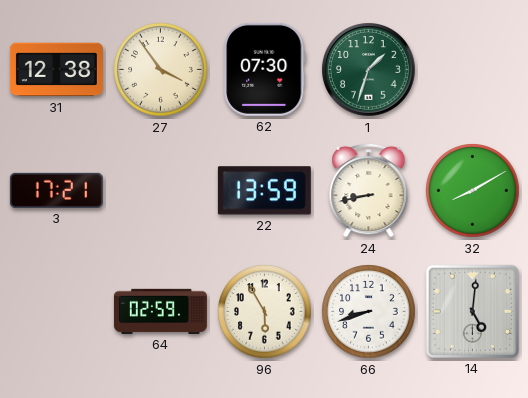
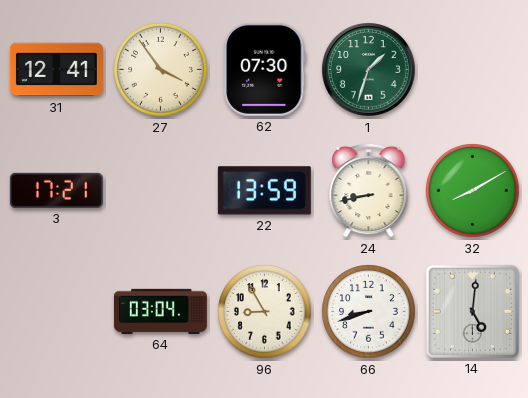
31: 12:38 -> 12:41 (56, 70)
64: 02:59 -> 03:04 (160, 311)
96: 5:55 -> 8:55 (265, 312)
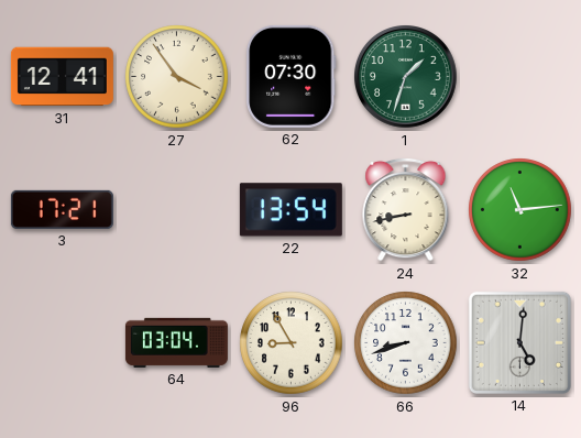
22: 13:59 -> 13:54 (290, 210)
32: 8:10 -> 11:14 (520, 210)
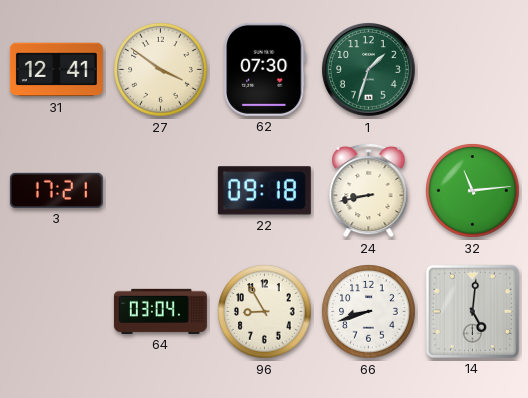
27: 3:54 -> 3:51 (161, 70)
22: 13:54 -> 09:18 (264, 191)
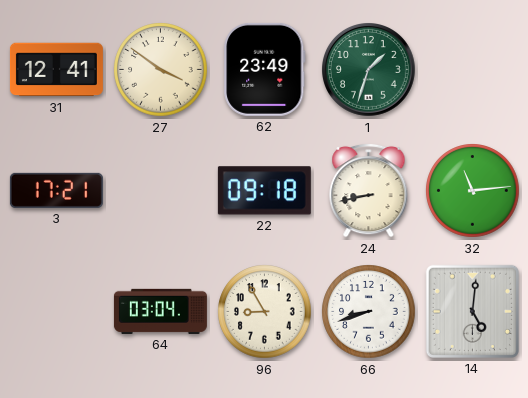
62: 07:30 -> 23:49 (265, 69)
